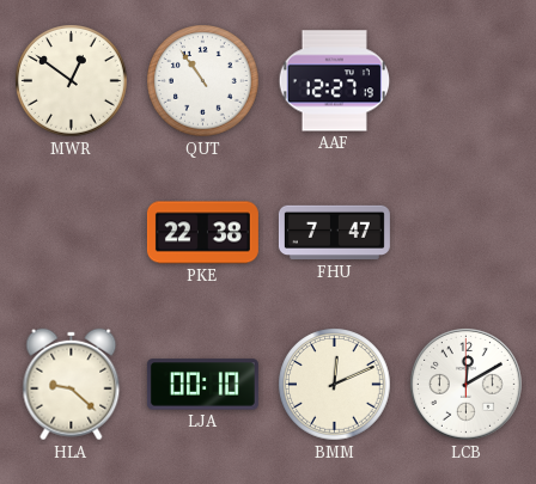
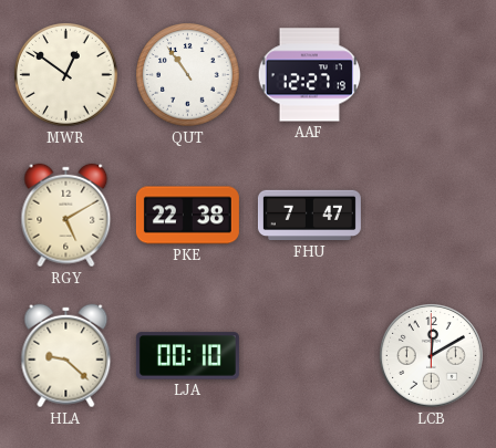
RGY: none -> 5:10 (66, 216)
BMM: 12:11 -> none (335, 385)
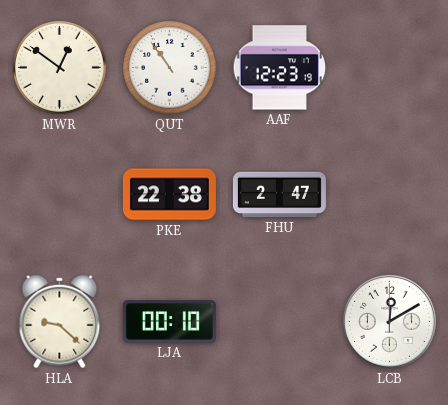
AAF: 12:27 -> 12:23 (280, 68)
RGY: 5:10 -> none (66, 216)
FHU: 7:47 -> 2:47 (279, 195)
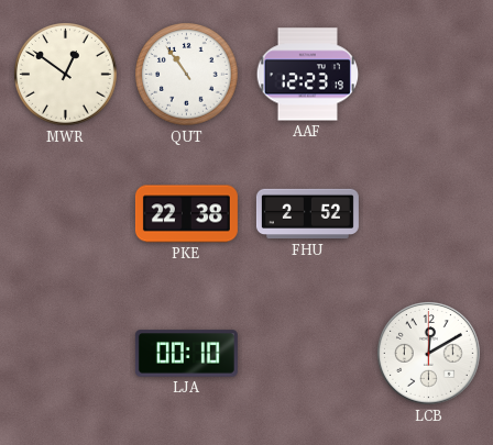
FHU: 2:47 -> 2:52 (307, 214)
HLA: 9:22 -> none (60, 322)
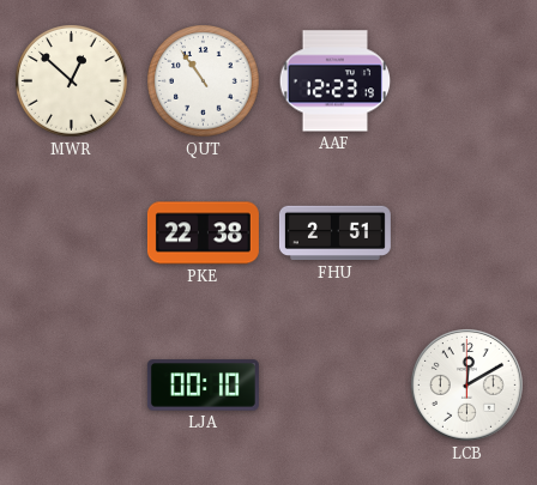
MWR: 12:51 -> 12:52 (72, 81)
FHU: 2:52 -> 2:51 (334, 234)
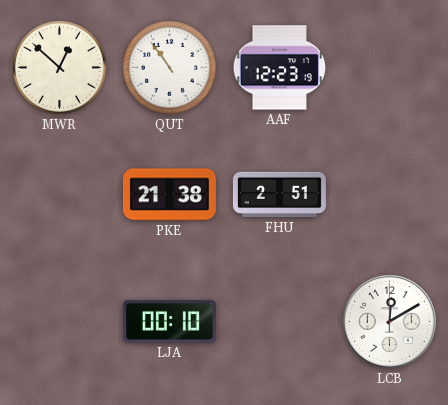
PKE: 22:38 -> 21:38 (169, 195)
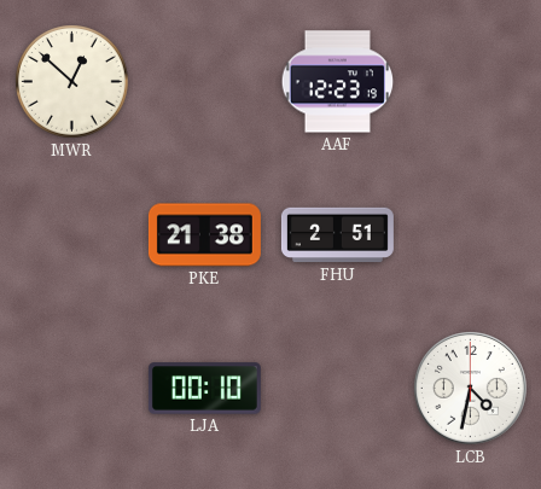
QUT: 10:54 -> none (170, 68)
LCB: 12:10 -> 4:32 (471, 389)
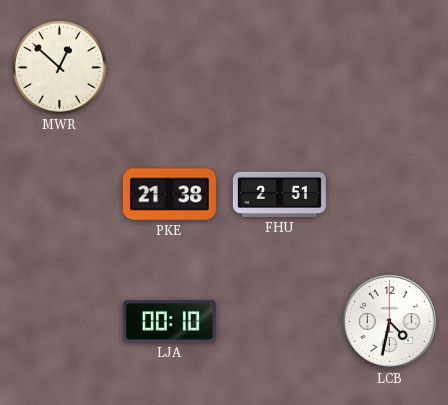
AAF: 12:23 -> none (338, 82)
